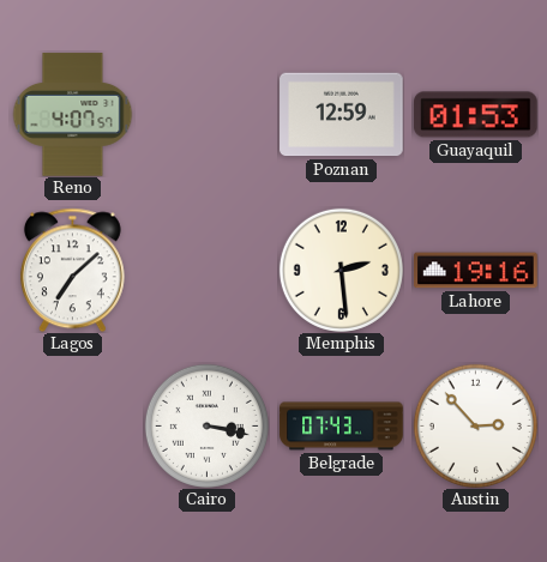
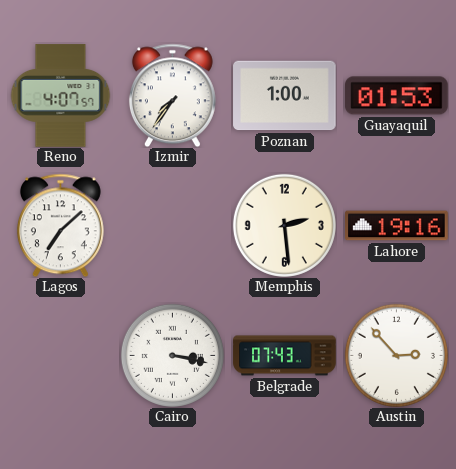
Izmir: none -> 7:36 (172, 95)
Poznan: 12:59 -> 1:00 (285, 96)
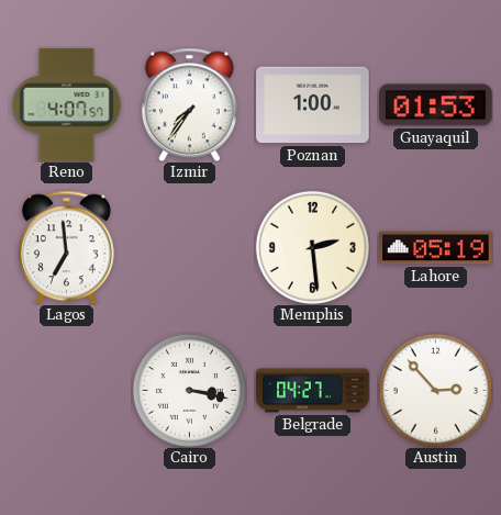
Lagos: 7:08 -> 6:59 (66, 247)
Lahore: 19:16 -> 05:19 (436, 248)
Belgrade: 07:43 -> 04:27 (313, 391)
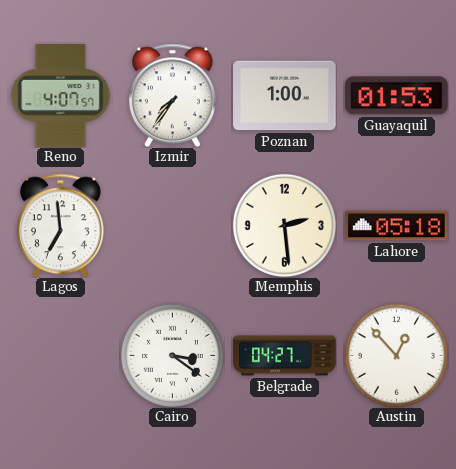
Lahore: 05:19 -> 05:18 (397, 226)
Cairo: 3:17 -> 3:21 (172, 355)
Austin: 2:53 -> 12:53 (396, 355)
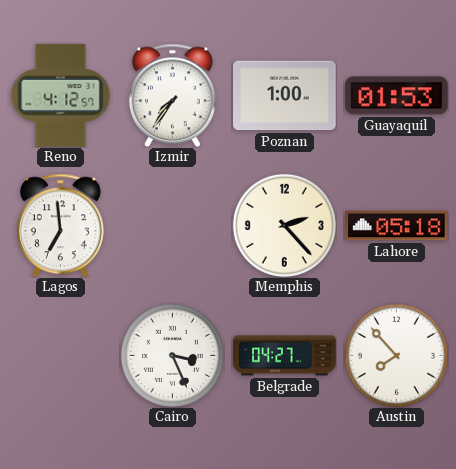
Reno: 4:07 -> 4:12 (61, 96)
Memphis: 2:29 -> 2:23 (284, 225)
Cairo: 3:21 -> 3:26 (172, 355)
Austin: 12:53 -> 7:53 (396, 355)
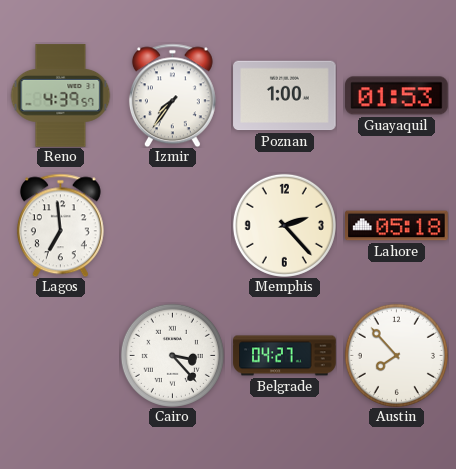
Reno: 4:12 -> 4:39 (61, 96)
Cairo: 3:26 -> 3:23 (172, 355)
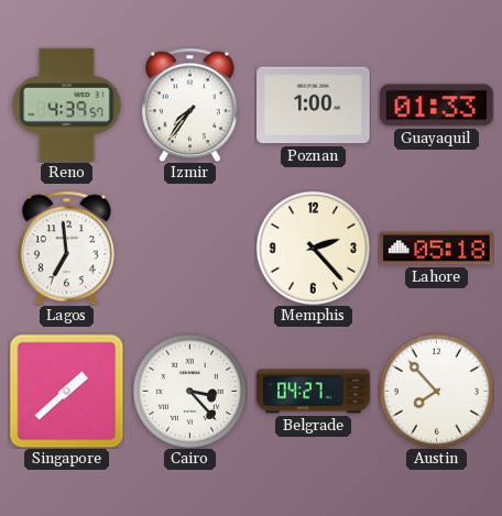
Guayaquil: 01:53 -> 01:33 (437, 106)
Singapore: none -> 1:38 (66, 391)
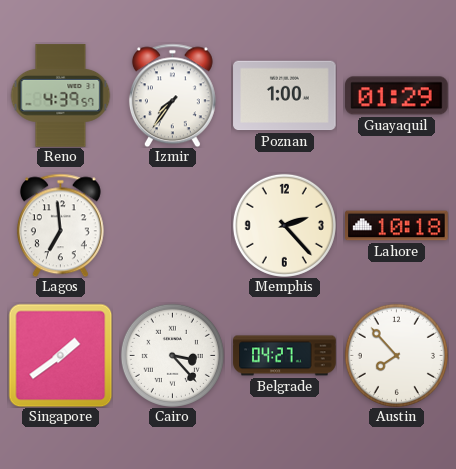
Guayaquil: 01:33 -> 01:29 (397, 96)
Lahore: 05:18 -> 10:18 (397, 226)
Singapore: 1:38 -> 1:39 (60, 355)
